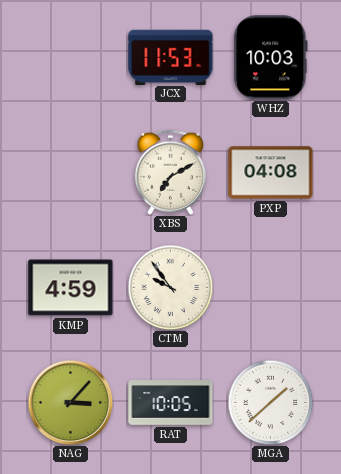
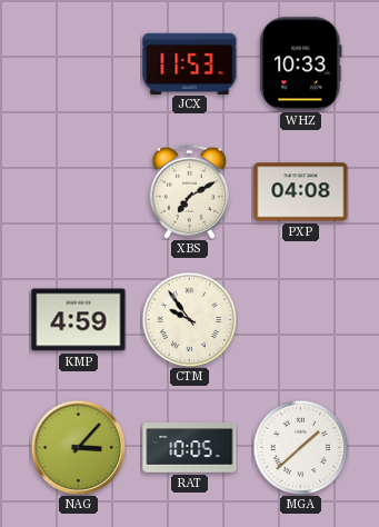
WHZ: 10:03 -> 10:33 (301, 64)
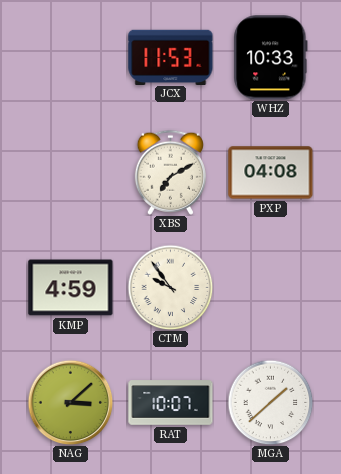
NAG: 3:07 -> 3:08 (70, 402)
RAT: 10:05 -> 10:07 (171, 403)
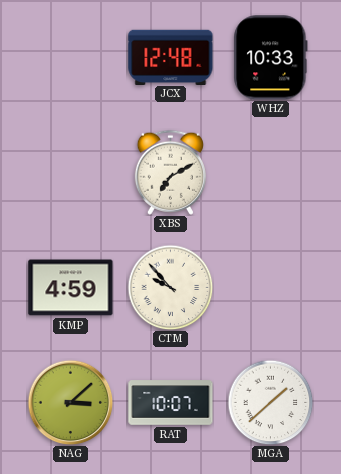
JCX: 11:53 -> 12:48 (171, 57)
PXP: 04:08 -> none (271, 173)
CTM: 9:54 -> 9:53 (170, 287)
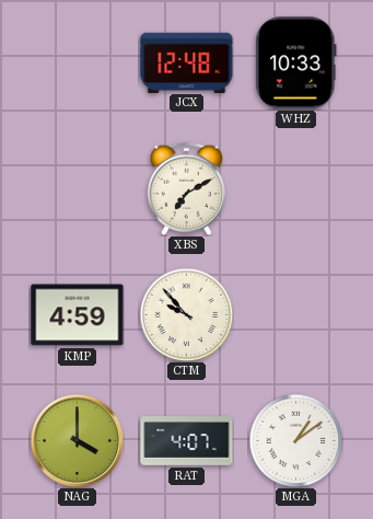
NAG: 3:08 -> 4:00 (77, 440)
RAT: 10:07 -> 4:07 (187, 441)
MGA: 1:38 -> 1:09 (295, 440)
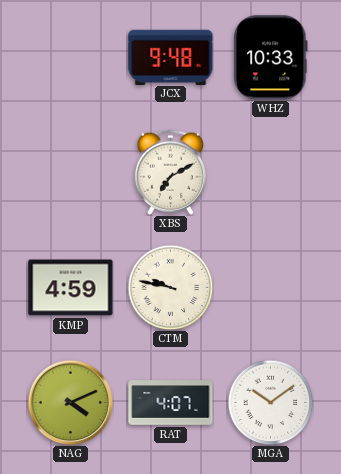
JCX: 12:48 -> 9:48 (171, 57)
CTM: 9:53 -> 9:47 (170, 287)
NAG: 4:00 -> 4:11 (70, 402)
MGA: 1:09 -> 10:09 (270, 402)
